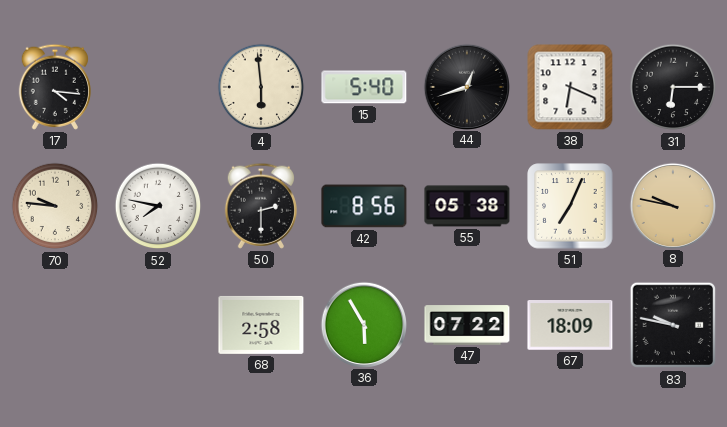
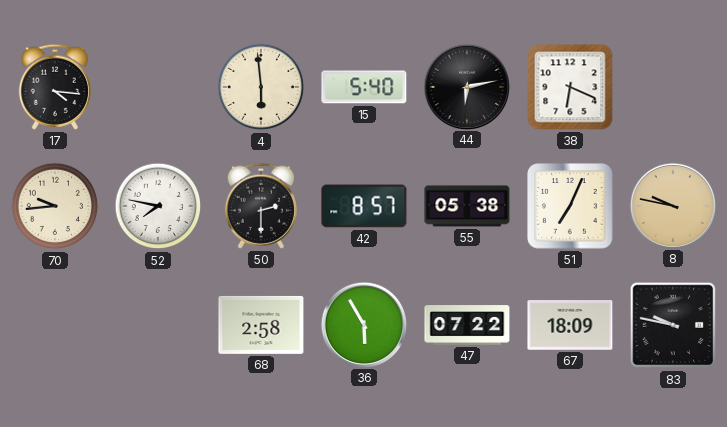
44: 12:42 -> 6:13 (466, 86)
31: 6:15 -> none (673, 87)
70: 9:46 -> 9:44 (55, 206)
42: 8:56 -> 8:57 (364, 206)
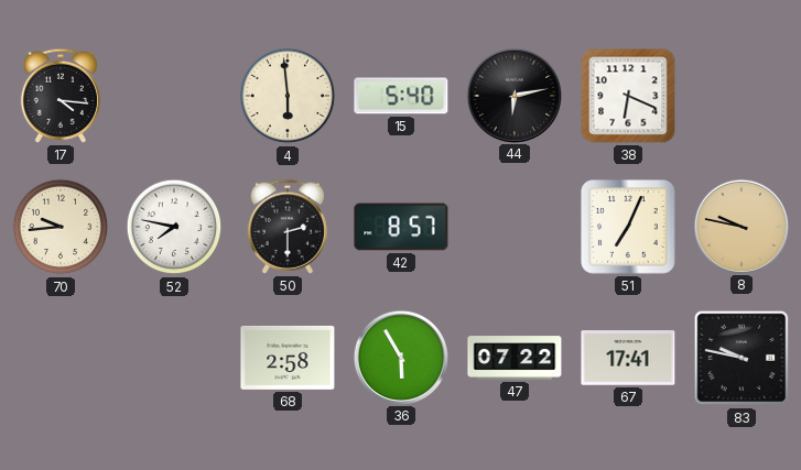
55: 05:38 -> none (467, 206)
67: 18:09 -> 17:41 (628, 359)
